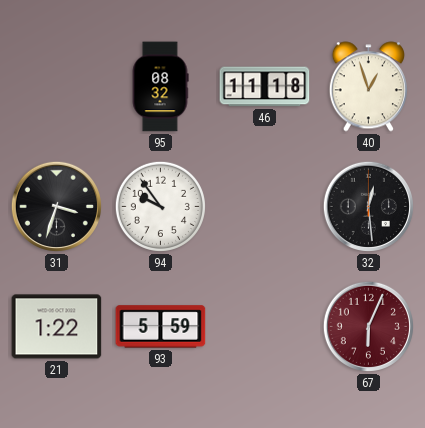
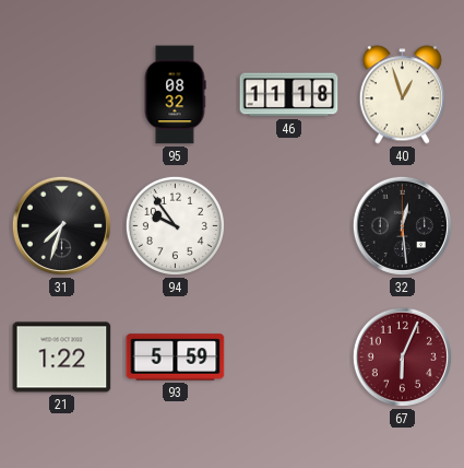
31: 3:33 -> 7:33 (61, 225)
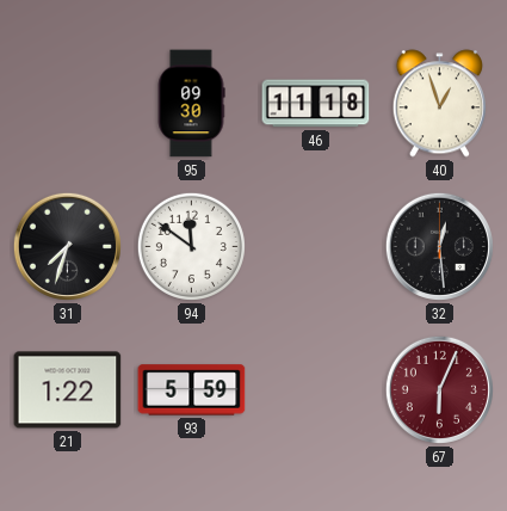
95: 08:32 -> 09:30 (191, 104)
94: 9:54 -> 11:51 (191, 246)
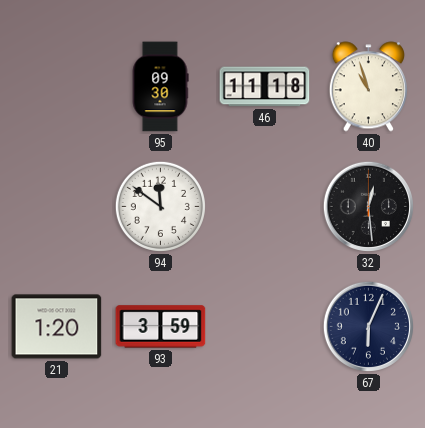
40: 12:57 -> 10:57 (368, 87)
31: 7:33 -> none (67, 246)
21: 1:22 -> 1:20 (57, 327)
93: 5:59 -> 3:59 (161, 327)
67 dial: burgundy -> navy (368, 326)
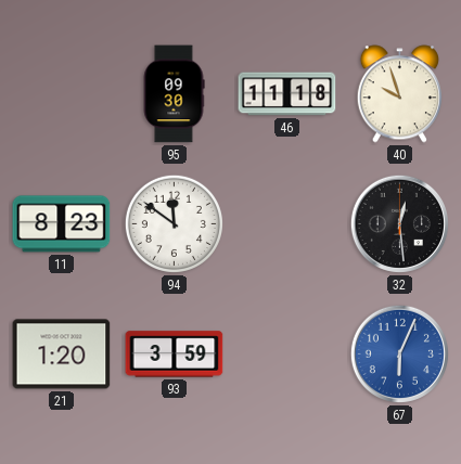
40: 10:57 -> 9:57 (399, 94)
11: none -> 8:23 (62, 224)
67 dial: navy -> blue (399, 353)
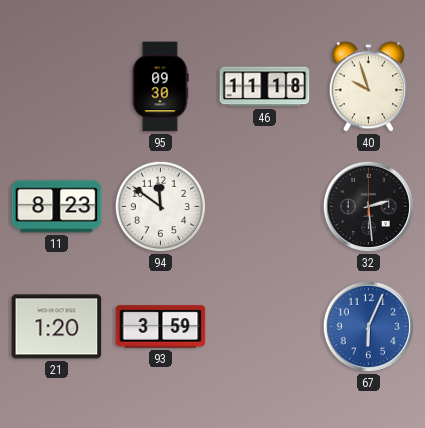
32: 12:29 -> 2:29 (368, 206)
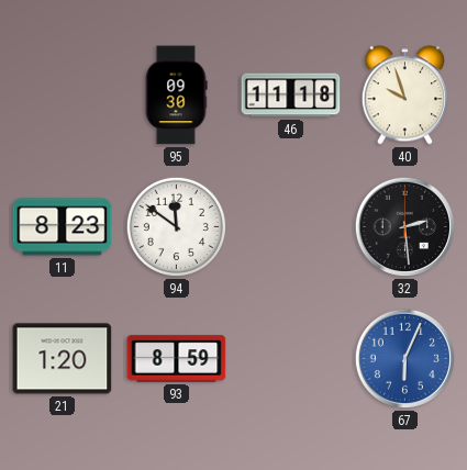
93: 3:59 -> 8:59 (177, 359)
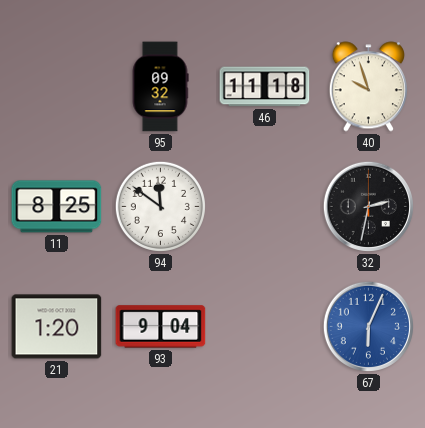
95: 09:30 -> 09:32 (160, 87)
11: 8:23 -> 8:25 (57, 207)
32: 2:29 -> 2:32 (368, 206)
93: 8:59 -> 9:04 (161, 327)
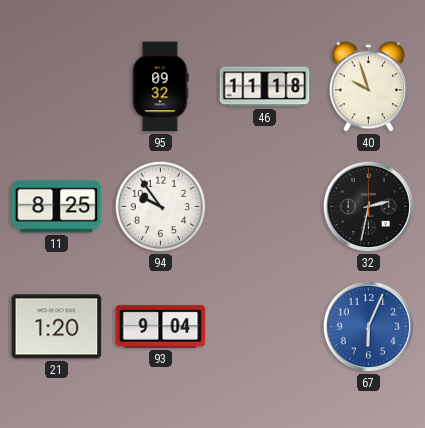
94: 11:51 -> 9:54 (160, 206)
